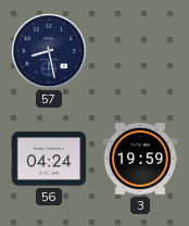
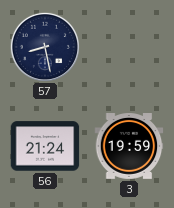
56: 04:24 -> 21:24 (45, 146)
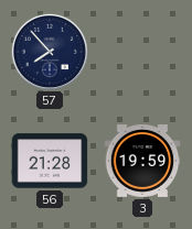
57: 8:28 -> 7:53 (49, 51)
56: 21:24 -> 21:28 (50, 161)
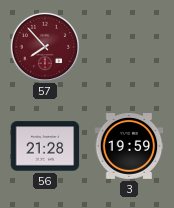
57 dial: navy -> burgundy (44, 46)
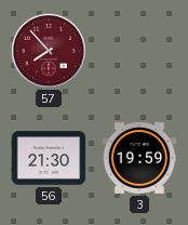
56: 21:28 -> 21:30 (49, 158)
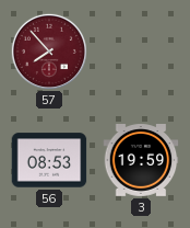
56: 21:30 -> 08:53 (49, 160)
